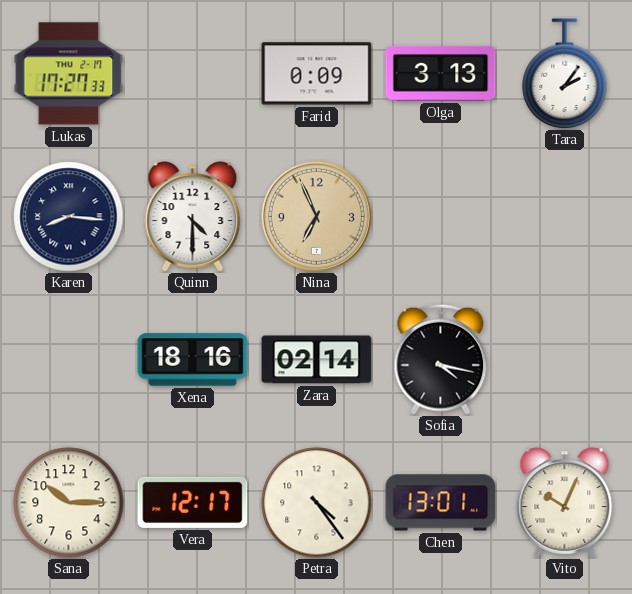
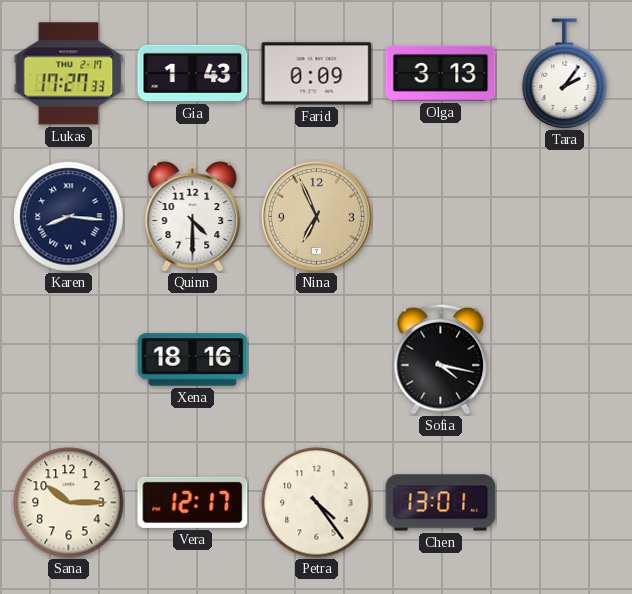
Gia: none -> 1:43 (193, 73)
Zara: 02:14 -> none (317, 360)
Vito: 10:04 -> none (565, 503)
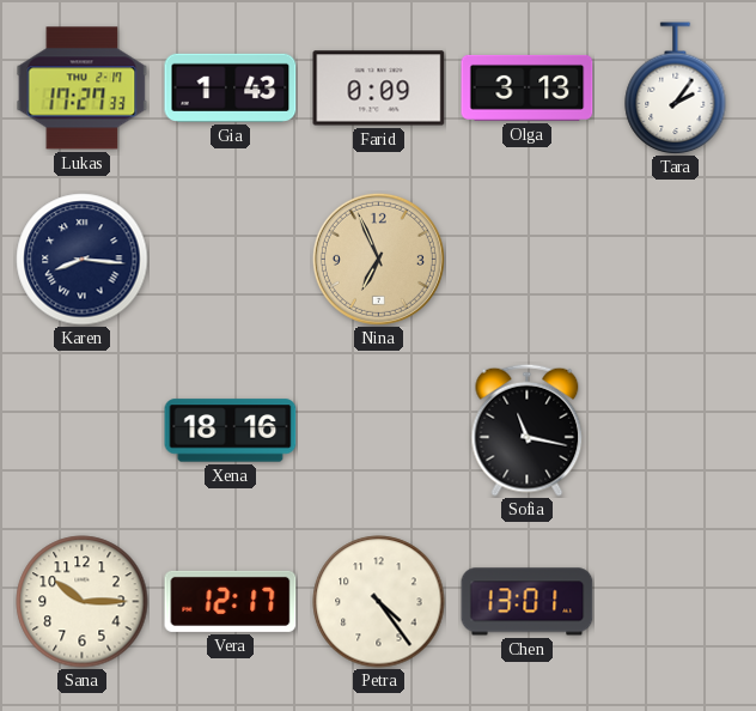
Quinn: 4:30 -> none (193, 217)
Sofia: 4:17 -> 11:17 (528, 430)
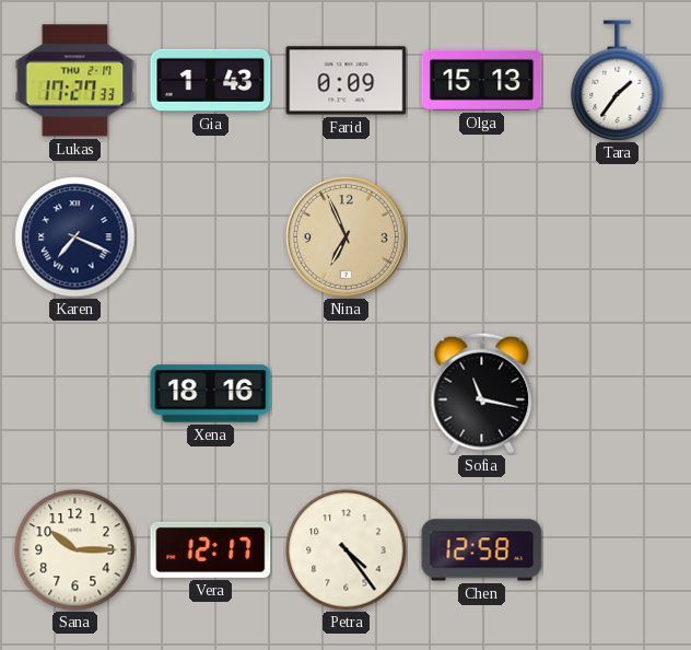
Olga: 3:13 -> 15:13 (482, 80)
Tara: 2:06 -> 1:36 (618, 81)
Karen: 8:16 -> 7:19 (75, 237)
Chen: 13:01 -> 12:58 (482, 550)
